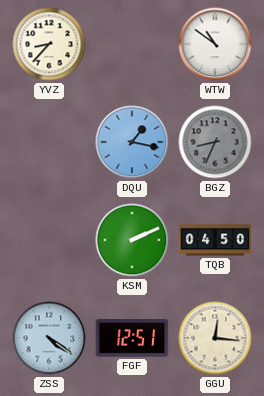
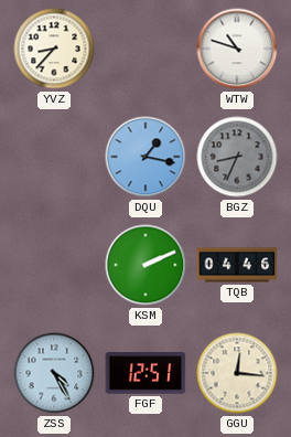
WTW: 10:51 -> 10:48 (237, 49)
TQB: 04:50 -> 04:46 (237, 265)
ZSS: 4:21 -> 4:25 (54, 373)
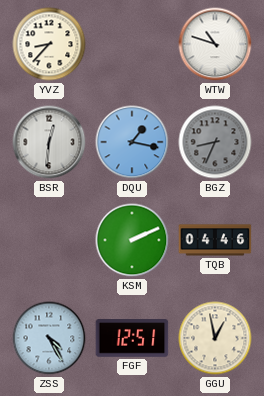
BSR: none -> 12:31 (49, 142)
GGU: 12:16 -> 12:58 (215, 338)
